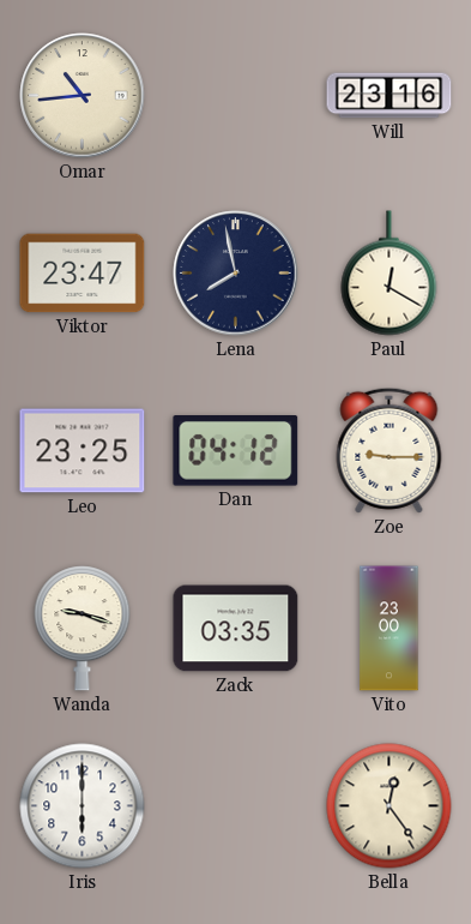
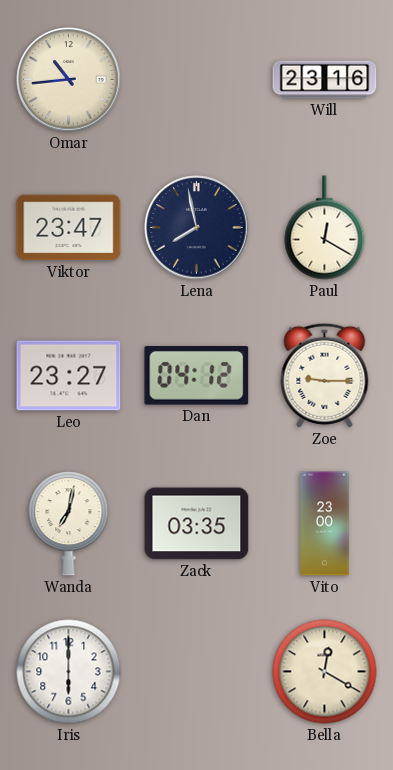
Leo: 23:25 -> 23:27 (69, 376)
Wanda: 9:18 -> 7:02 (69, 524)
Bella: 12:24 -> 12:20 (325, 672)
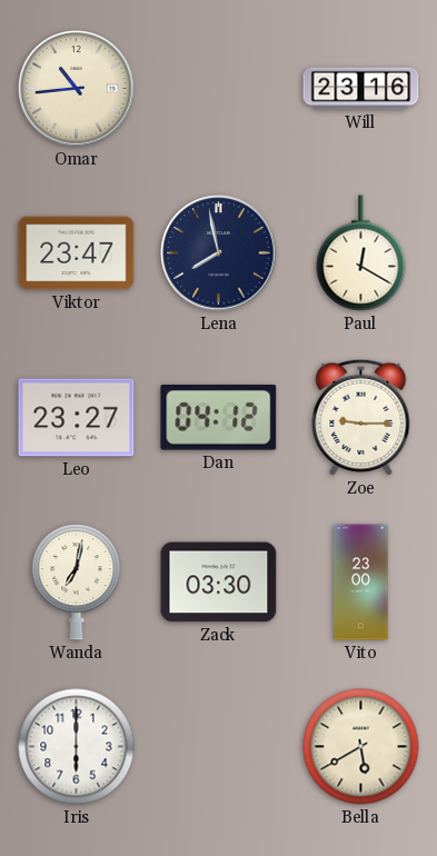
Zack: 03:35 -> 03:30 (219, 583)
Bella: 12:20 -> 5:40 (361, 747)
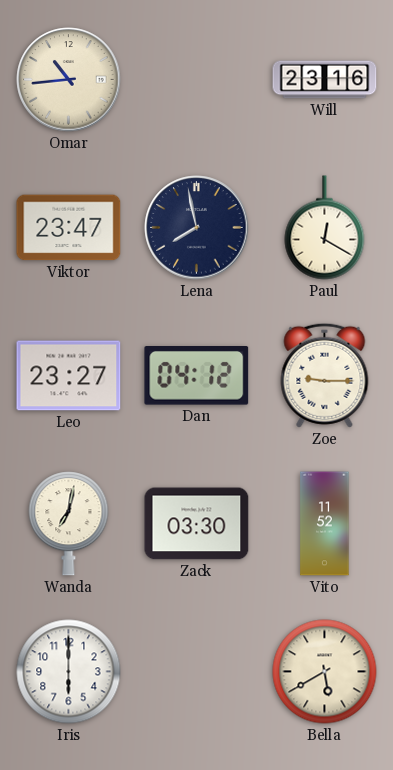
Vito: 23:00 -> 11:52 (325, 524)
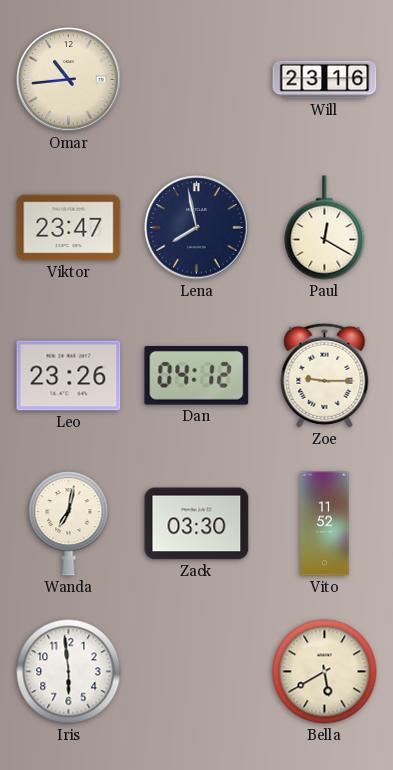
Leo: 23:27 -> 23:26 (69, 376)
Iris: 6:00 -> 5:59 (69, 672)
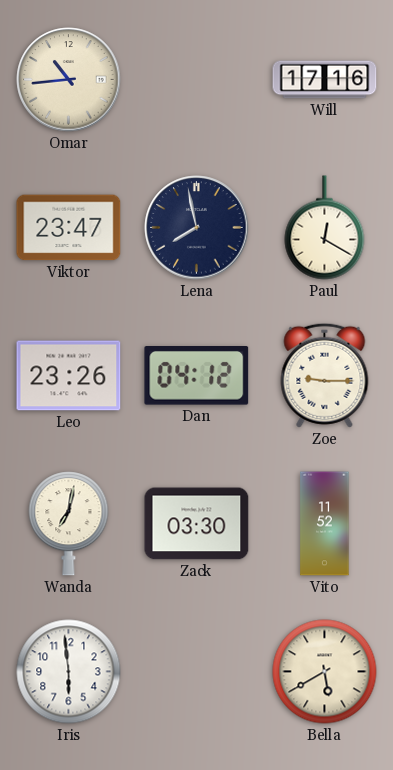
Will: 23:16 -> 17:16 (325, 80)
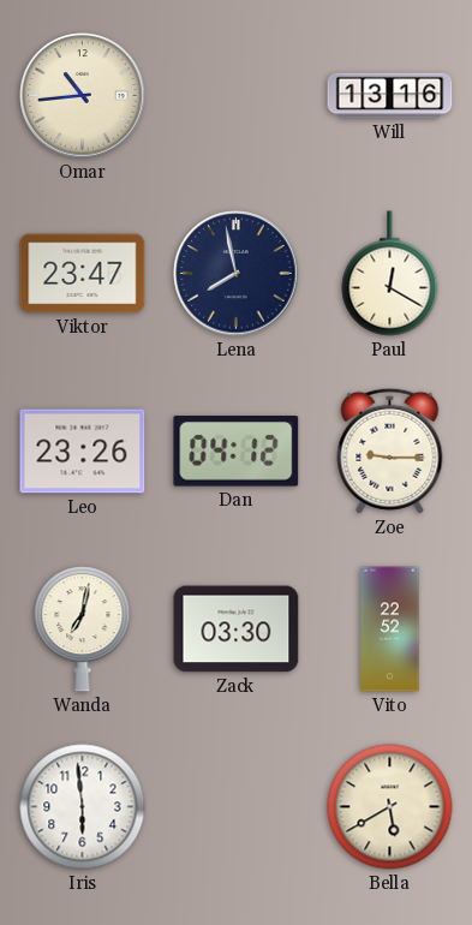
Will: 17:16 -> 13:16 (390, 96)
Vito: 11:52 -> 22:52 (390, 629)
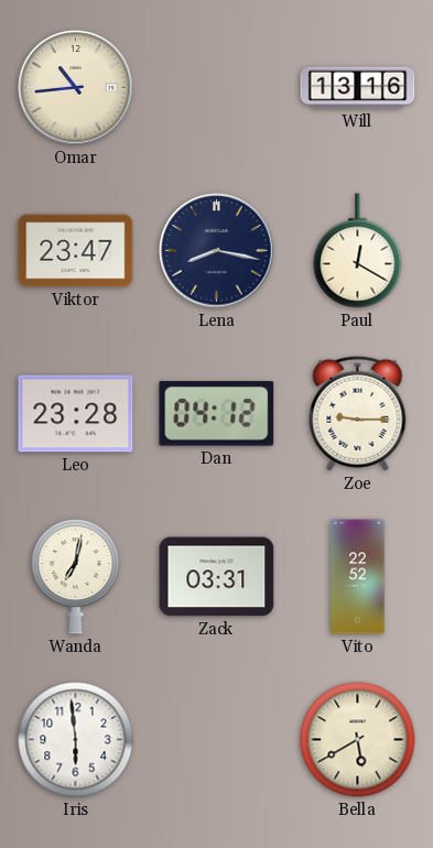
Lena: 7:58 -> 8:17 (217, 251)
Leo: 23:26 -> 23:28 (76, 414)
Zack: 03:30 -> 03:31 (217, 577)
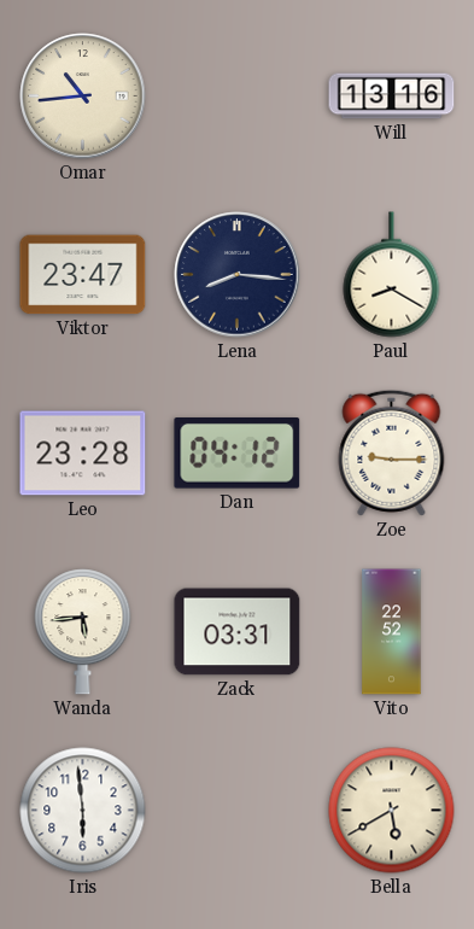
Lena: 8:17 -> 8:16 (238, 275)
Paul: 12:20 -> 8:20 (392, 275)
Wanda: 7:02 -> 5:44 (83, 632)
